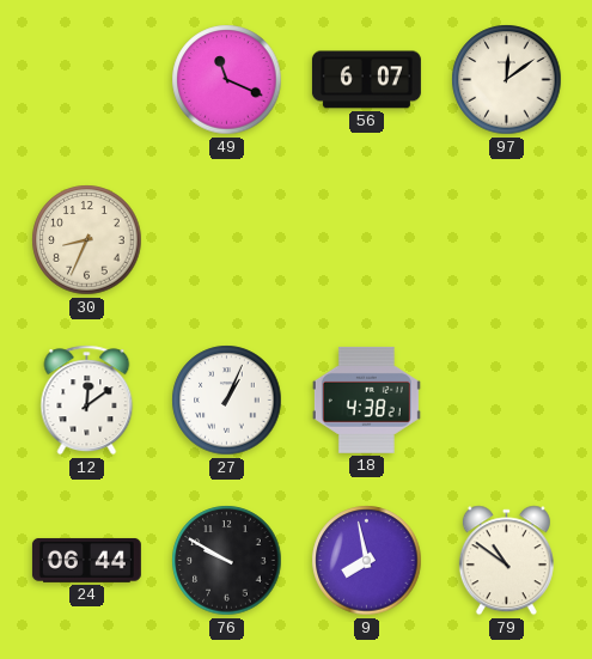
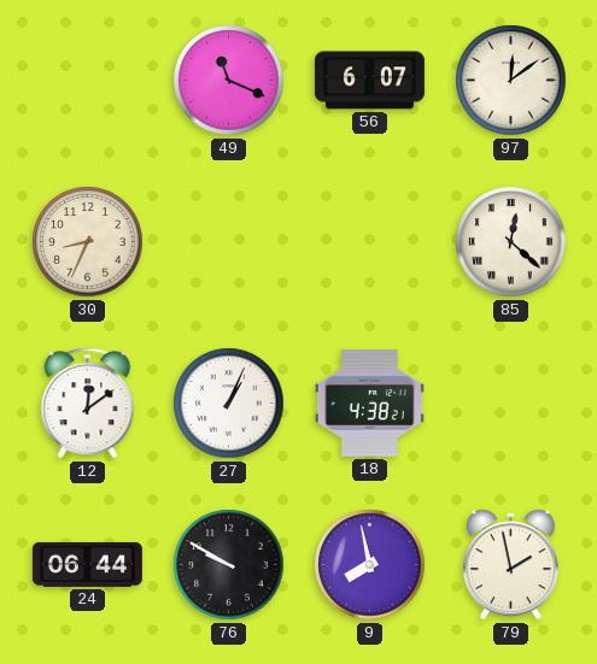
85: none -> 12:22 (511, 242)
79: 10:51 -> 1:58 (510, 565)
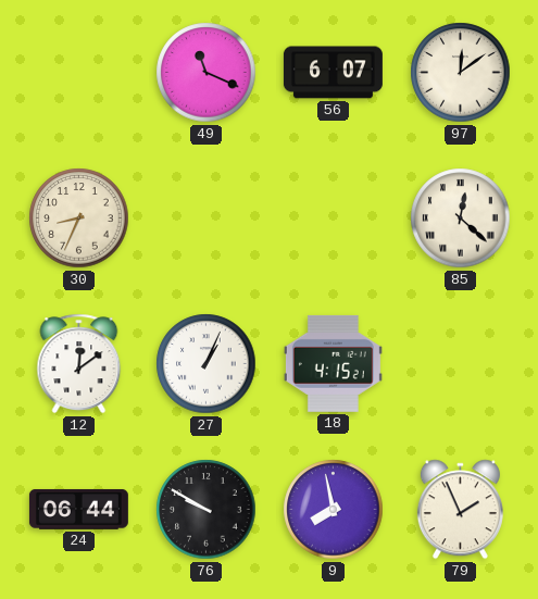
18: 4:38 -> 4:15 (333, 363)
79: 1:58 -> 1:56 (460, 510)
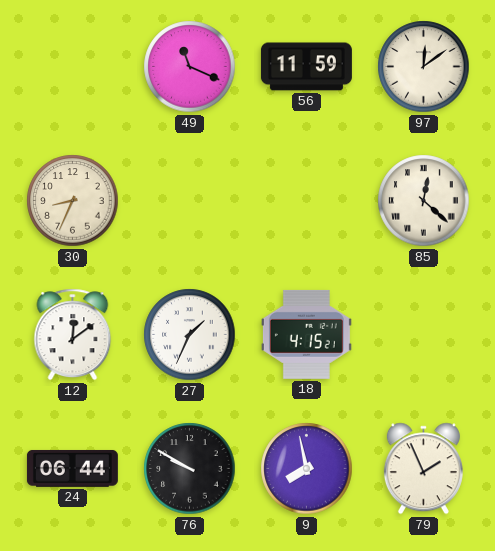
56: 6:07 -> 11:59 (306, 67)
27: 1:04 -> 1:34 (190, 335)
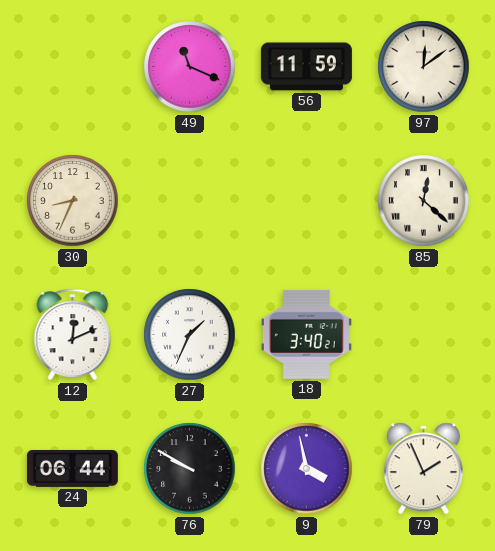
12: 12:09 -> 12:11 (73, 335)
18: 4:15 -> 3:40 (306, 334)
9: 7:58 -> 3:58 (307, 469)
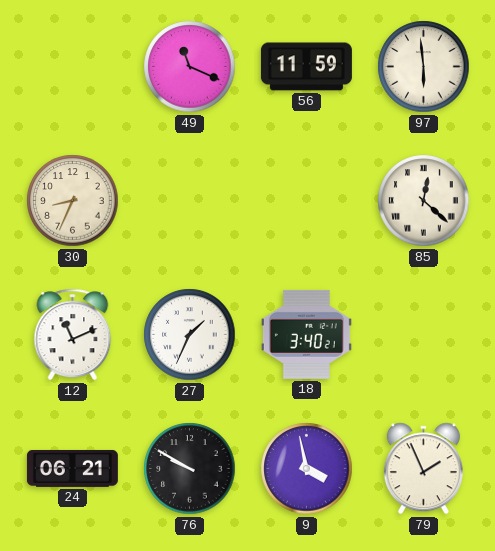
97: 12:09 -> 5:59 (424, 67)
12: 12:11 -> 11:11 (73, 335)
24: 06:44 -> 06:21 (72, 468)
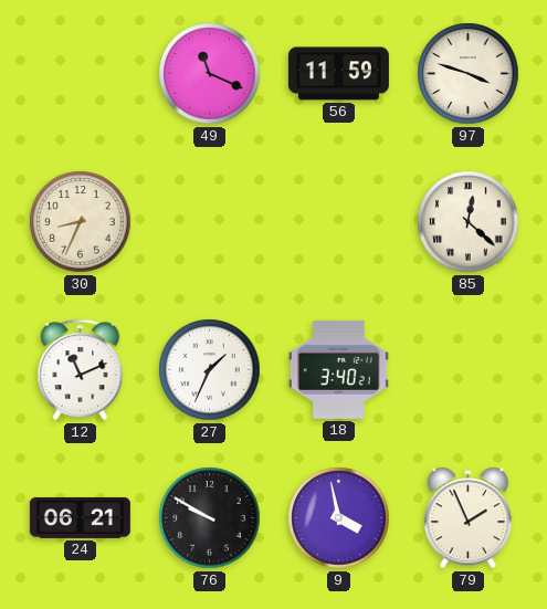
97: 5:59 -> 3:48 (469, 74)
